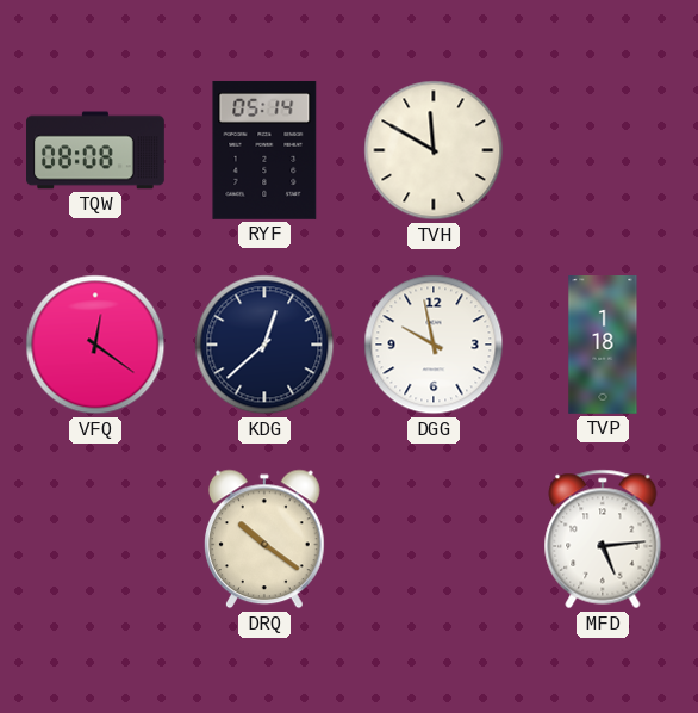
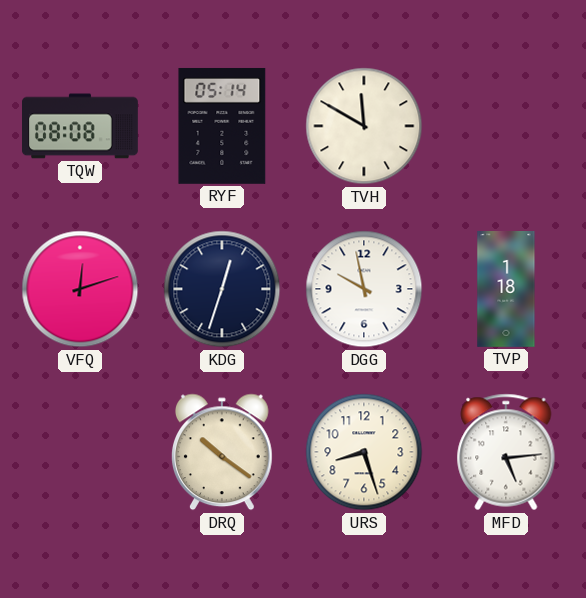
VFQ: 12:21 -> 12:12 (80, 289)
KDG: 12:38 -> 12:33 (222, 289)
URS: none -> 8:27 (364, 452)
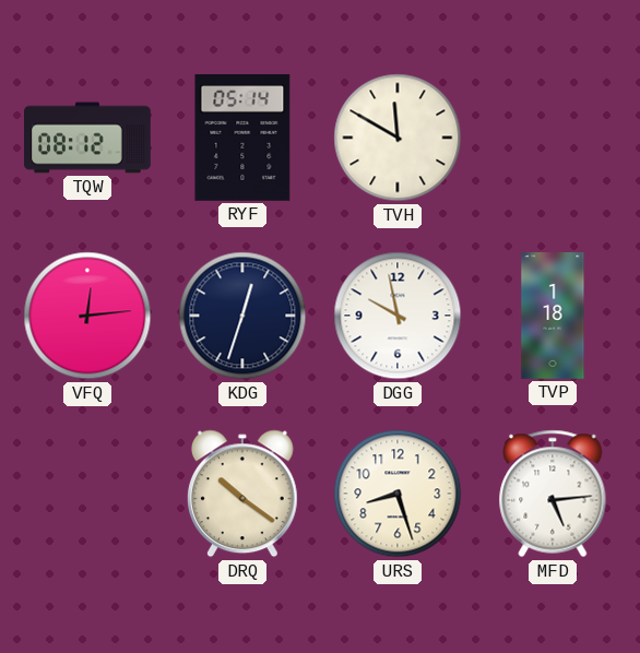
TQW: 08:08 -> 08:12 (88, 138)
VFQ: 12:12 -> 12:14 (87, 316)
